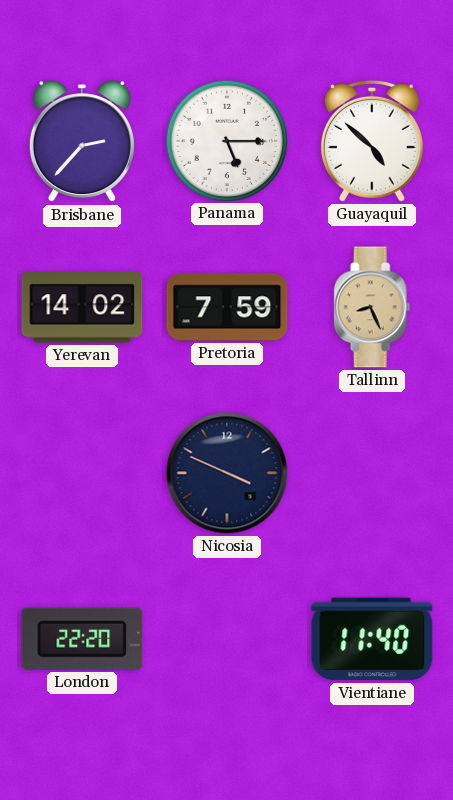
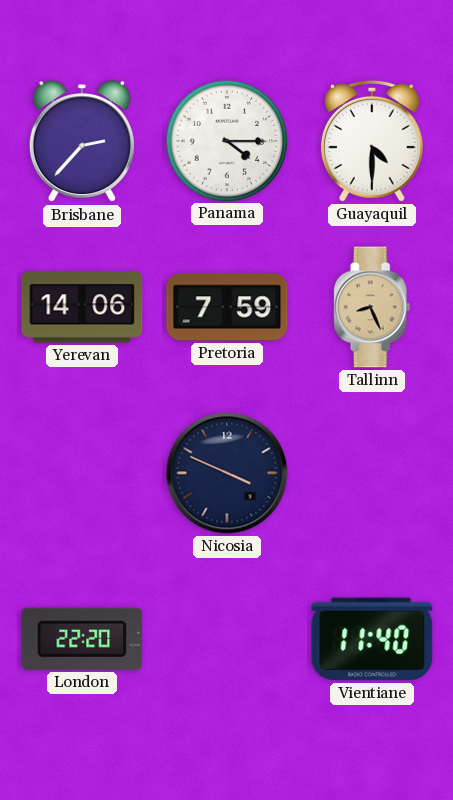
Panama: 5:15 -> 4:15 (226, 140)
Guayaquil: 4:52 -> 4:30 (372, 141)
Yerevan: 14:02 -> 14:06 (82, 307)
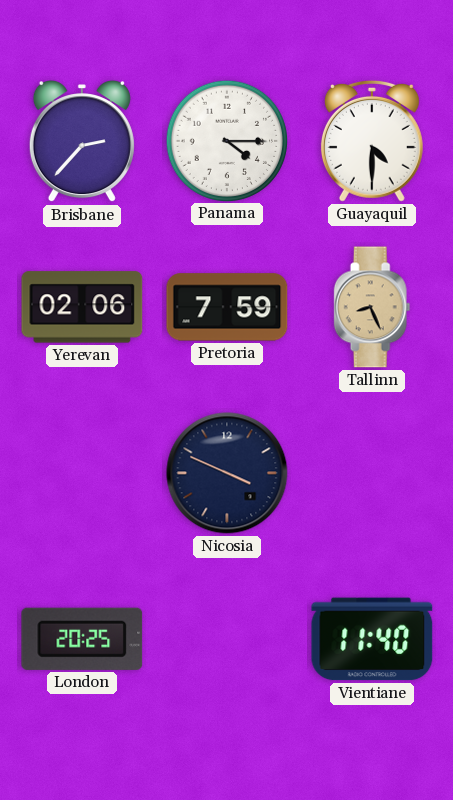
Yerevan: 14:06 -> 02:06 (82, 307)
London: 22:20 -> 20:25 (82, 639)
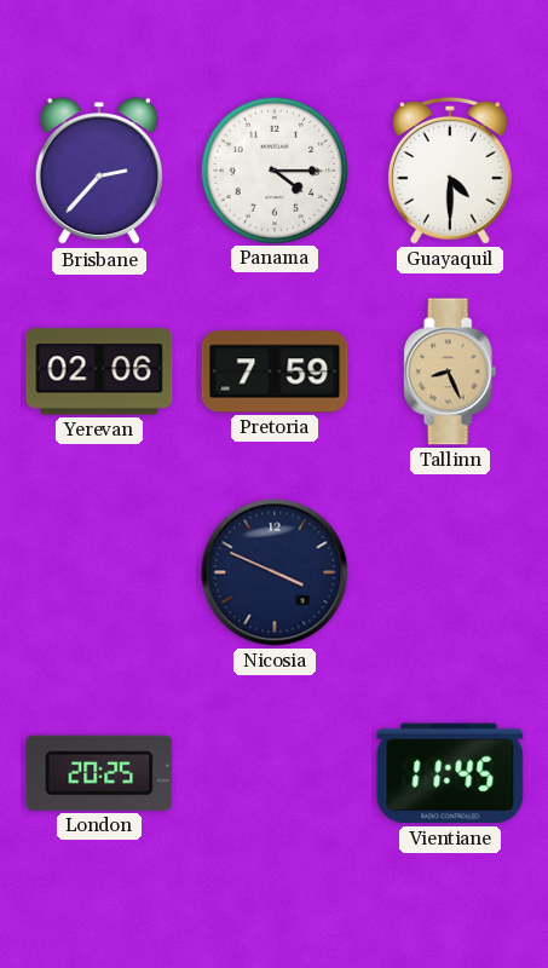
Vientiane: 11:40 -> 11:45 (450, 773)
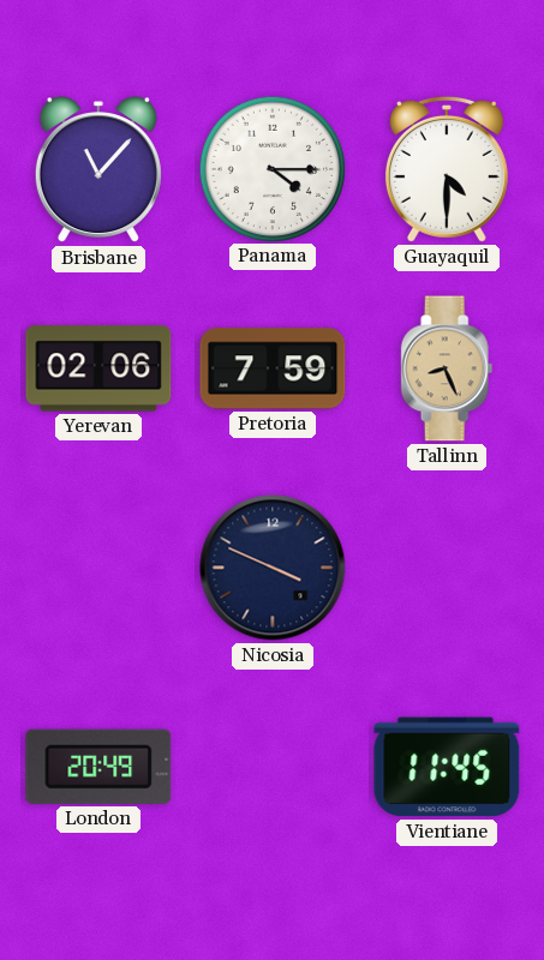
Brisbane: 2:37 -> 11:07 (98, 170)
London: 20:25 -> 20:49 (98, 767)
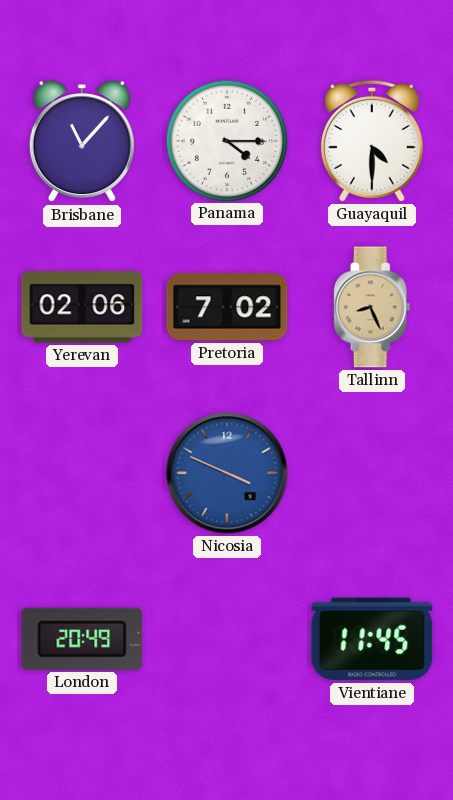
Pretoria: 7:59 -> 7:02 (227, 307)
Nicosia dial: navy -> blue (227, 473)
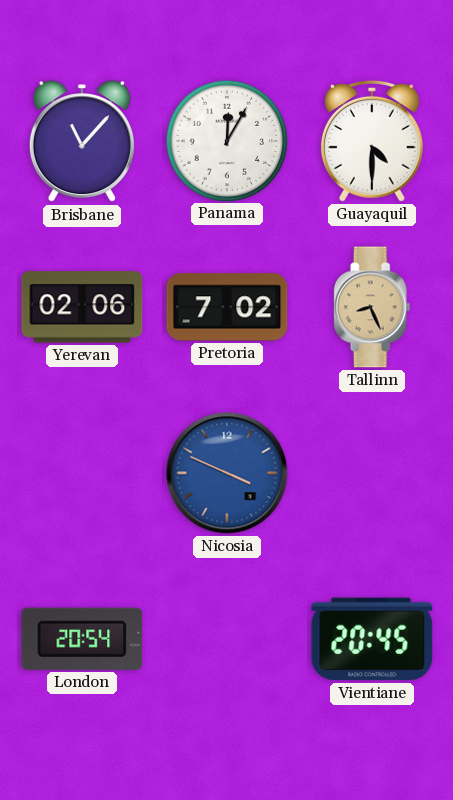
Panama: 4:15 -> 12:05 (226, 140)
London: 20:49 -> 20:54 (82, 639)
Vientiane: 11:45 -> 20:45 (372, 639)
